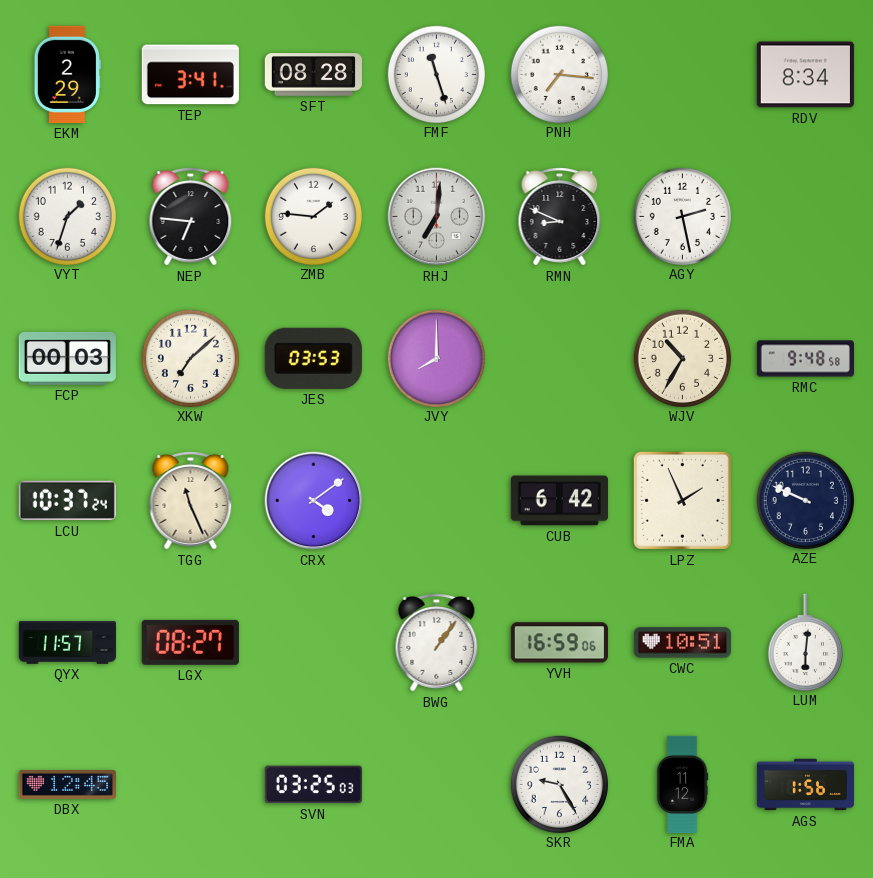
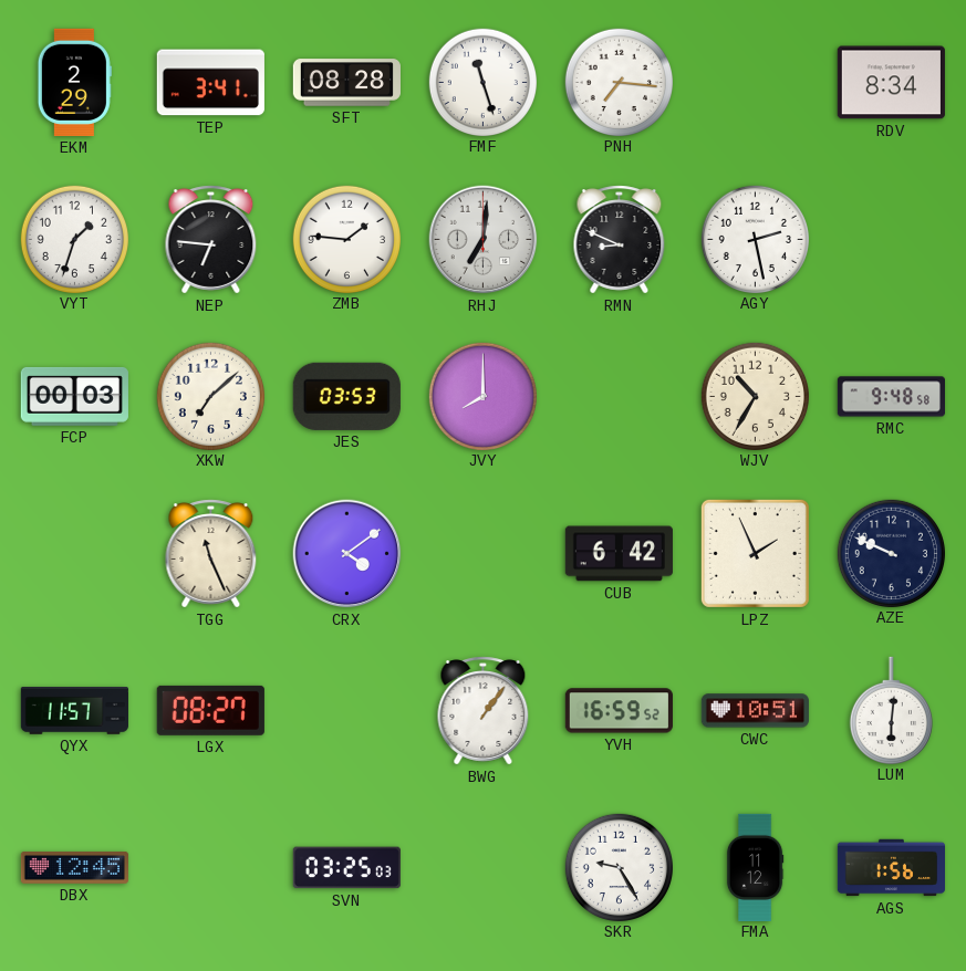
LCU: 10:37 -> none (67, 501)
YVH: 16:59:06 -> 16:59:52 (619, 711)
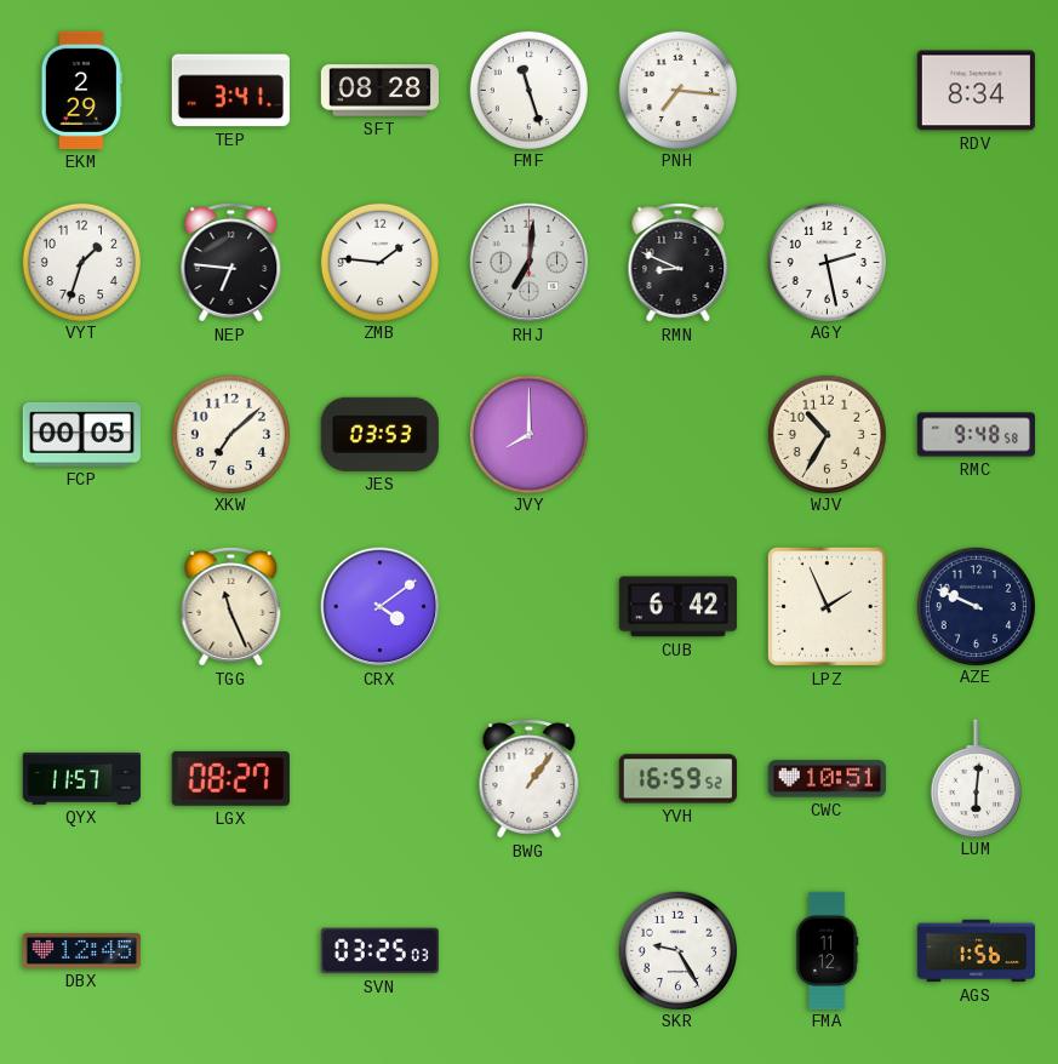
FCP: 00:03 -> 00:05 (81, 434)
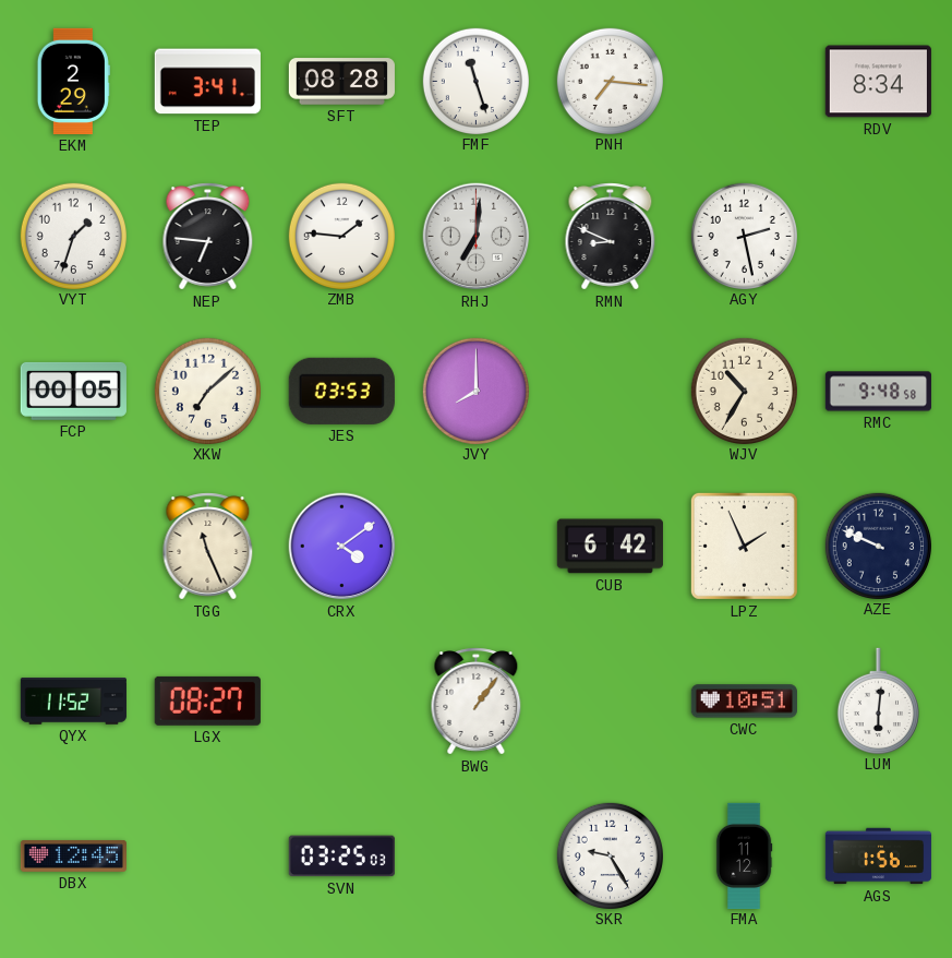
QYX: 11:57 -> 11:52 (73, 702)
YVH: 16:59 -> none (677, 779)
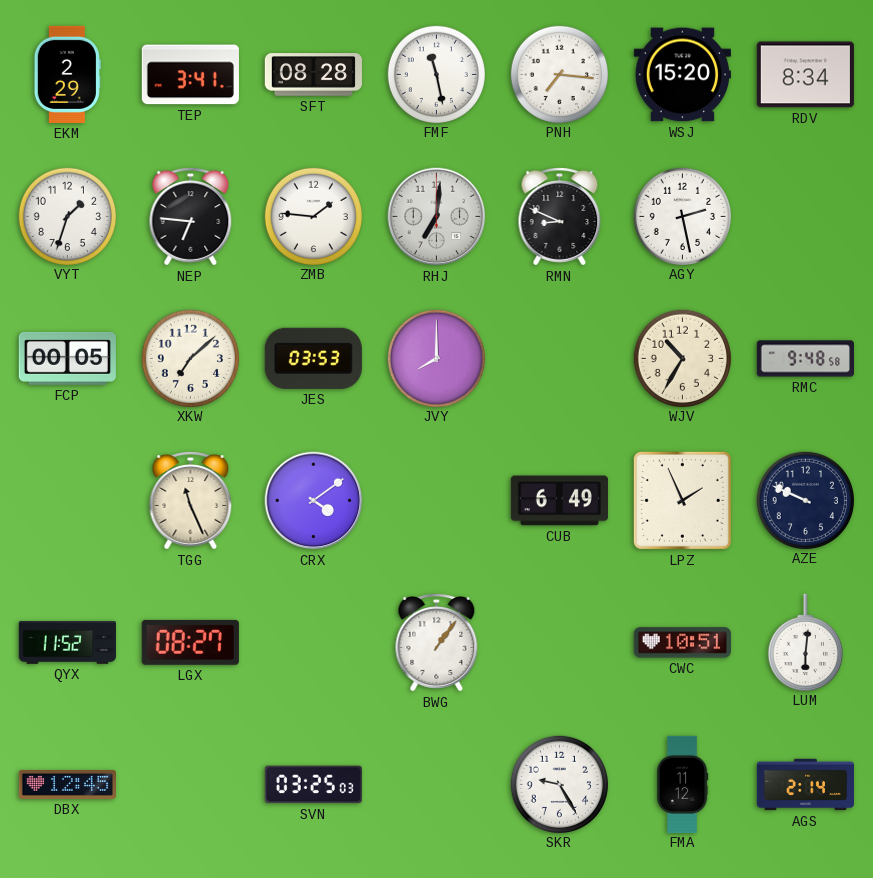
FMF: 11:27 -> 11:28 (436, 74)
WSJ: none -> 15:20 (682, 75)
CUB: 6:42 -> 6:49 (559, 501)
AGS: 1:56 -> 2:14 (805, 785)
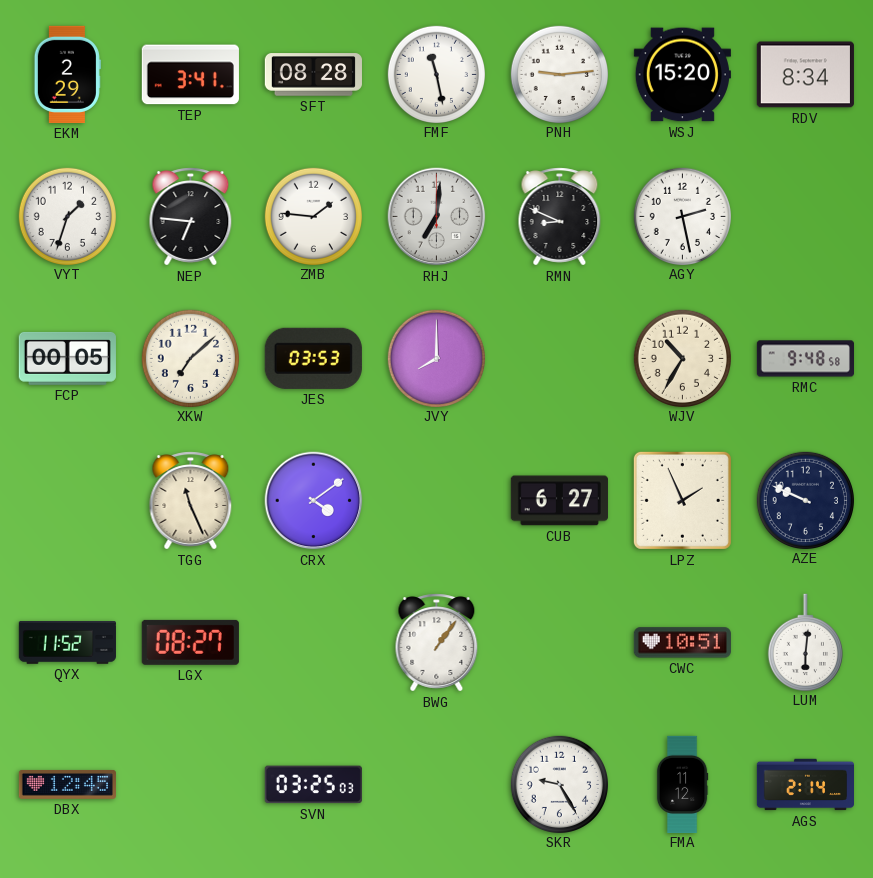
PNH: 7:16 -> 9:14 (559, 74)
CUB: 6:49 -> 6:27 (559, 501)
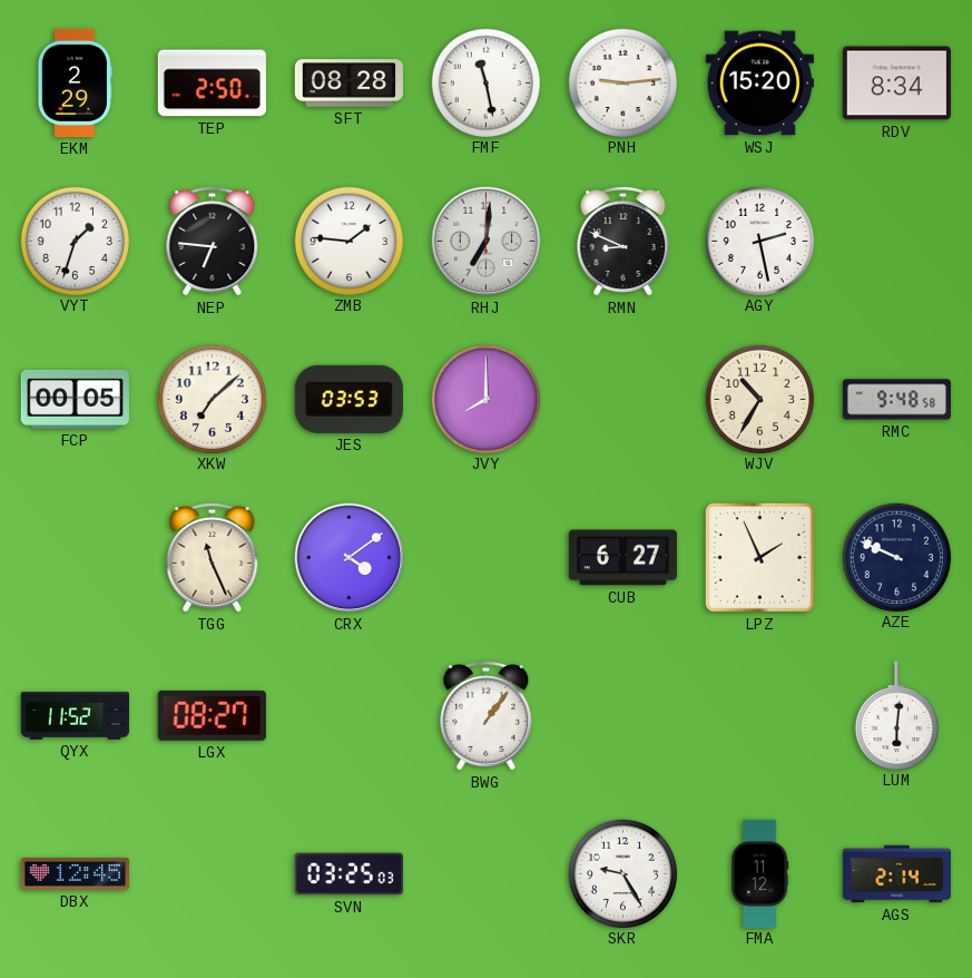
TEP: 3:41 -> 2:50 (212, 84)
CWC: 10:51 -> none (682, 643)
